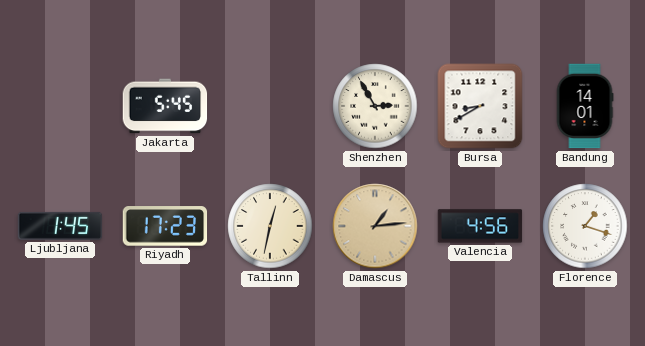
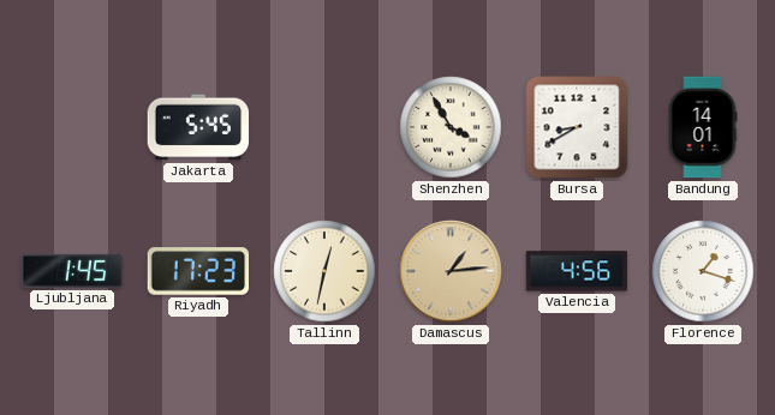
Shenzhen: 2:55 -> 3:55 (451, 127)
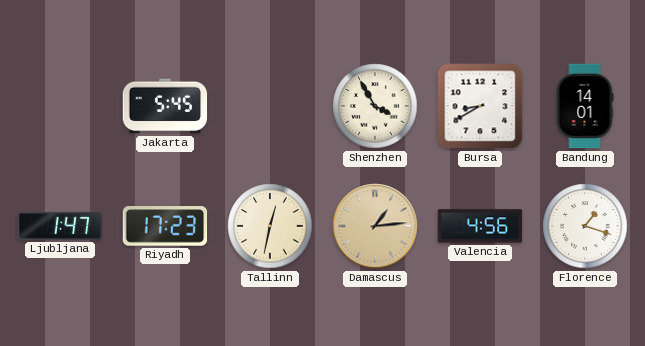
Ljubljana: 1:45 -> 1:47 (60, 226)
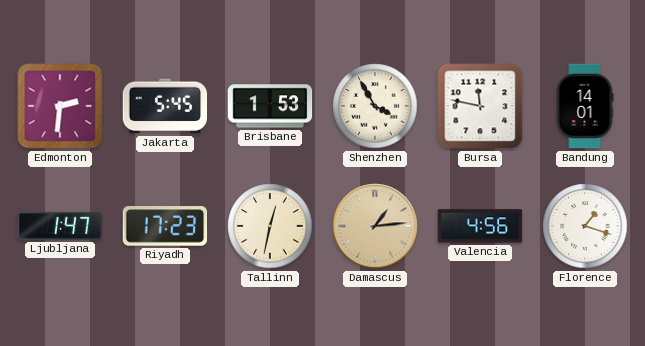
Edmonton: none -> 2:31 (60, 106)
Brisbane: none -> 1:53 (270, 106)
Bursa: 8:40 -> 11:47 (480, 106)
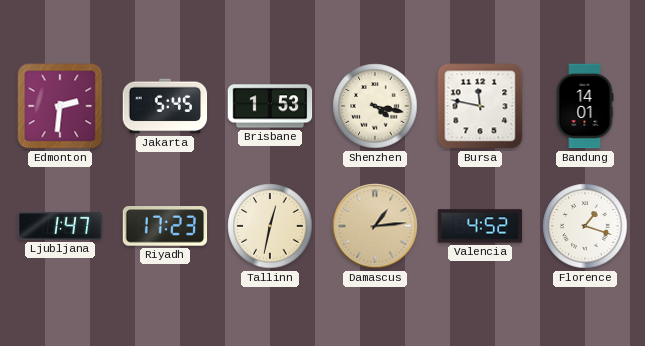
Shenzhen: 3:55 -> 4:17 (375, 106)
Valencia: 4:56 -> 4:52 (480, 226)
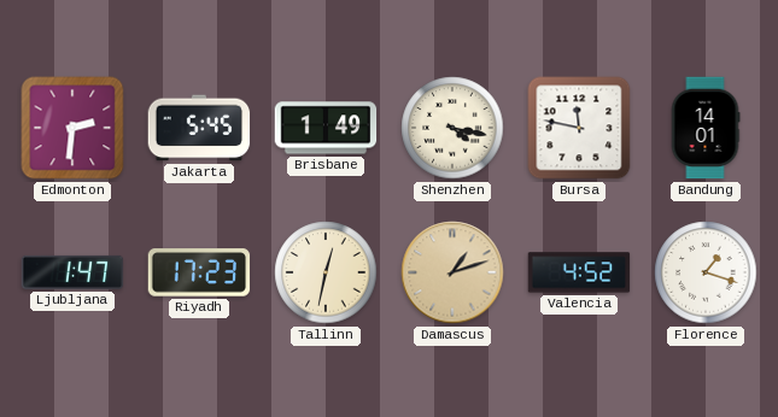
Brisbane: 1:53 -> 1:49 (326, 128)
Damascus: 1:14 -> 1:12 (452, 272)
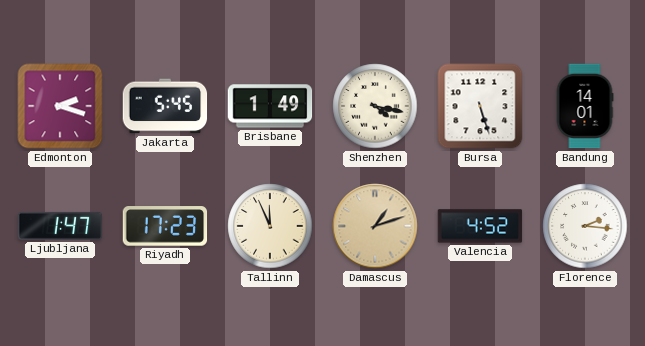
Edmonton: 2:31 -> 2:18 (60, 106)
Bursa: 11:47 -> 5:27 (480, 106)
Tallinn: 12:32 -> 11:56 (270, 226)
Florence: 1:18 -> 2:16 (585, 226)
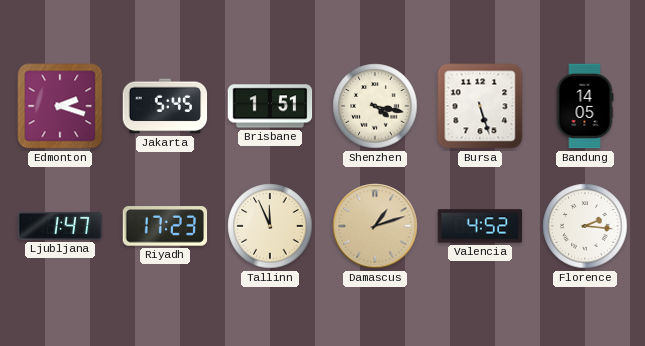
Brisbane: 1:49 -> 1:51 (270, 106)
Bandung: 14:01 -> 14:05 (585, 106)
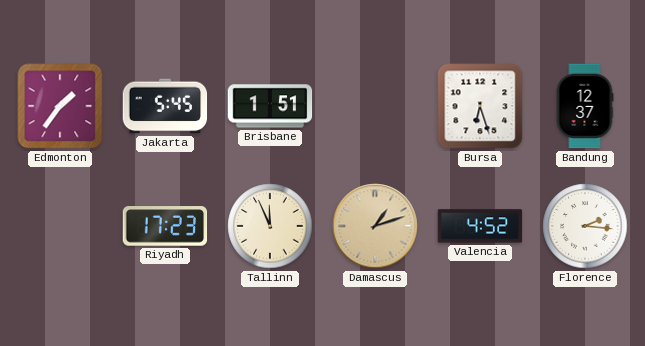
Edmonton: 2:18 -> 1:36 (60, 106)
Shenzhen: 4:17 -> none (375, 106)
Bursa: 5:27 -> 6:27 (480, 106)
Bandung: 14:05 -> 12:37 (585, 106)
Ljubljana: 1:47 -> none (60, 226)
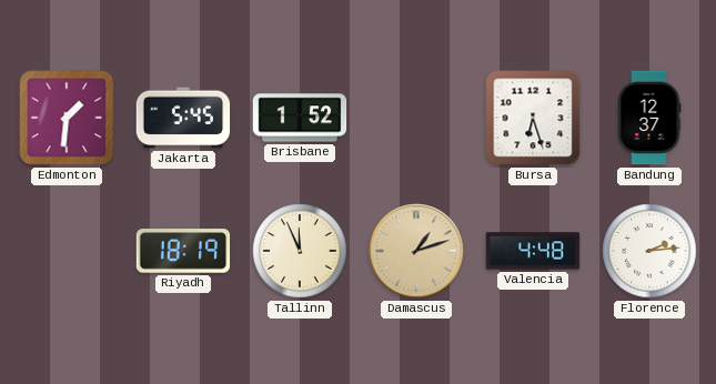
Edmonton: 1:36 -> 1:31 (67, 118)
Brisbane: 1:51 -> 1:52 (300, 118)
Riyadh: 17:23 -> 18:19 (183, 251)
Valencia: 4:52 -> 4:48 (533, 251)
Florence: 2:16 -> 2:14 (649, 251)
